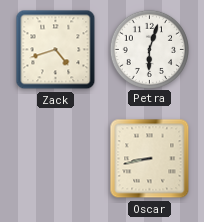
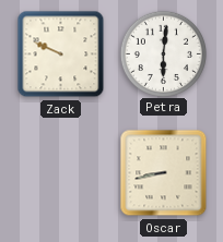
Zack: 4:42 -> 9:49 (61, 55)
Petra: 6:03 -> 6:01 (163, 53)
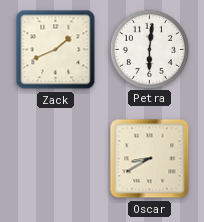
Zack: 9:49 -> 1:41 (56, 50)
Oscar: 8:43 -> 8:40 (150, 159)
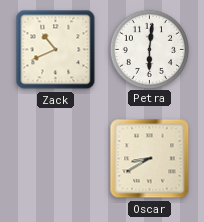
Zack: 1:41 -> 10:41 (56, 50)
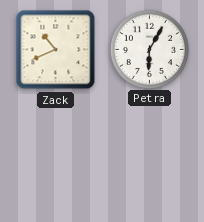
Petra: 6:01 -> 6:05 (149, 49)
Oscar: 8:40 -> none (150, 159)
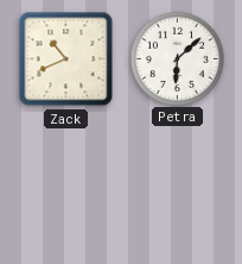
Petra: 6:05 -> 6:08 (177, 58)
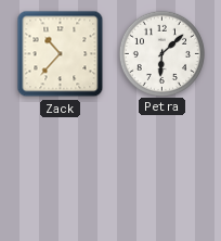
Zack: 10:41 -> 10:37 (61, 54)
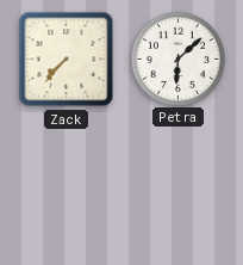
Zack: 10:37 -> 7:37 (67, 60)
